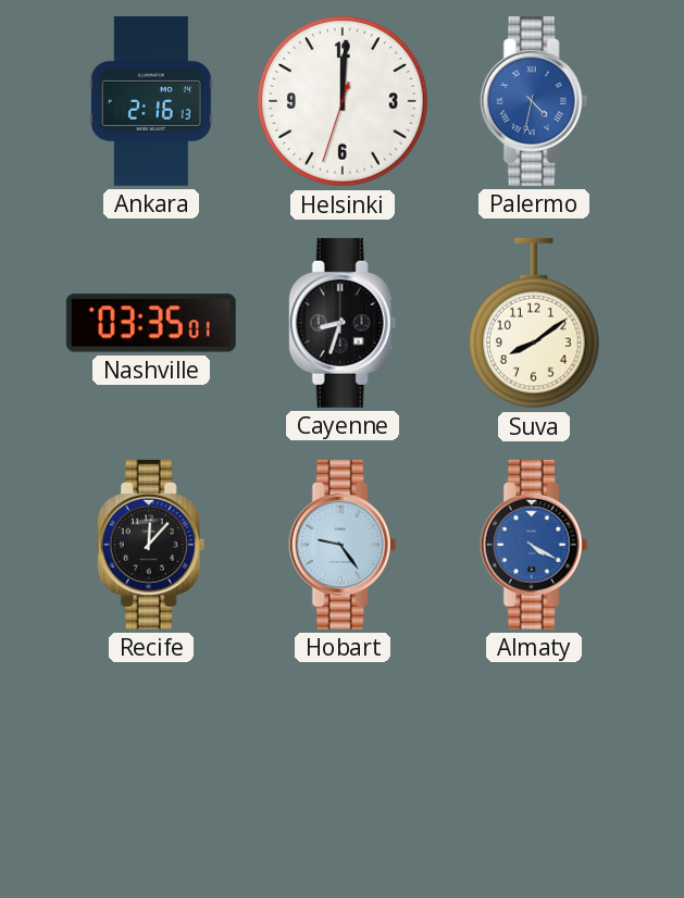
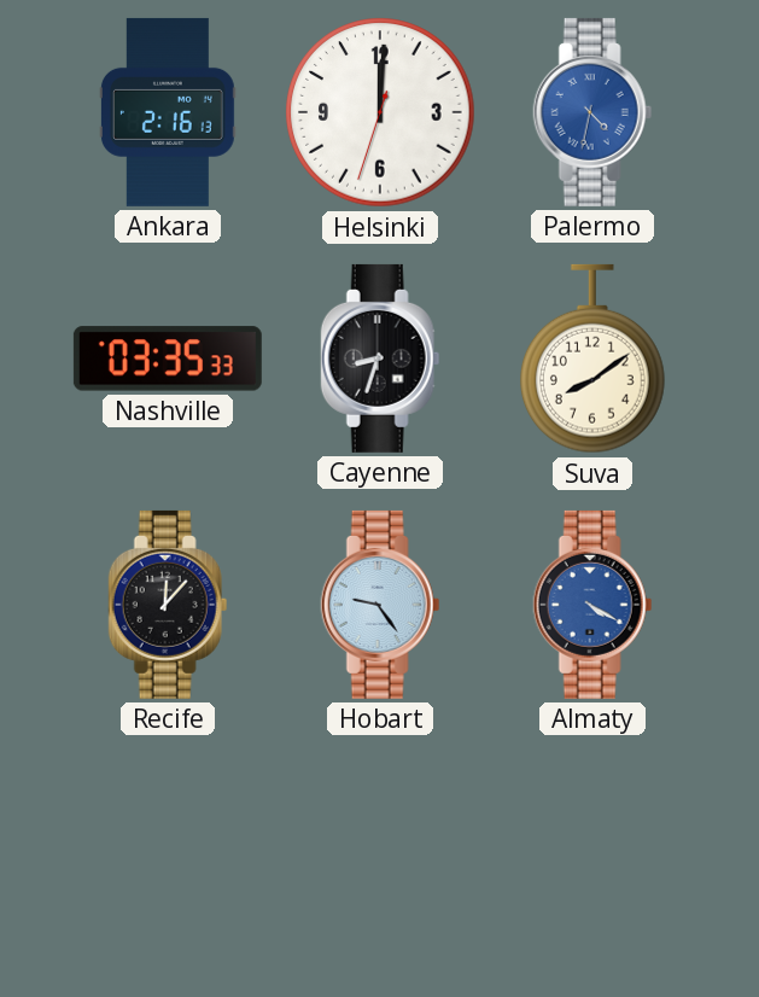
Nashville: 03:35:01 -> 03:35:33 (168, 358)
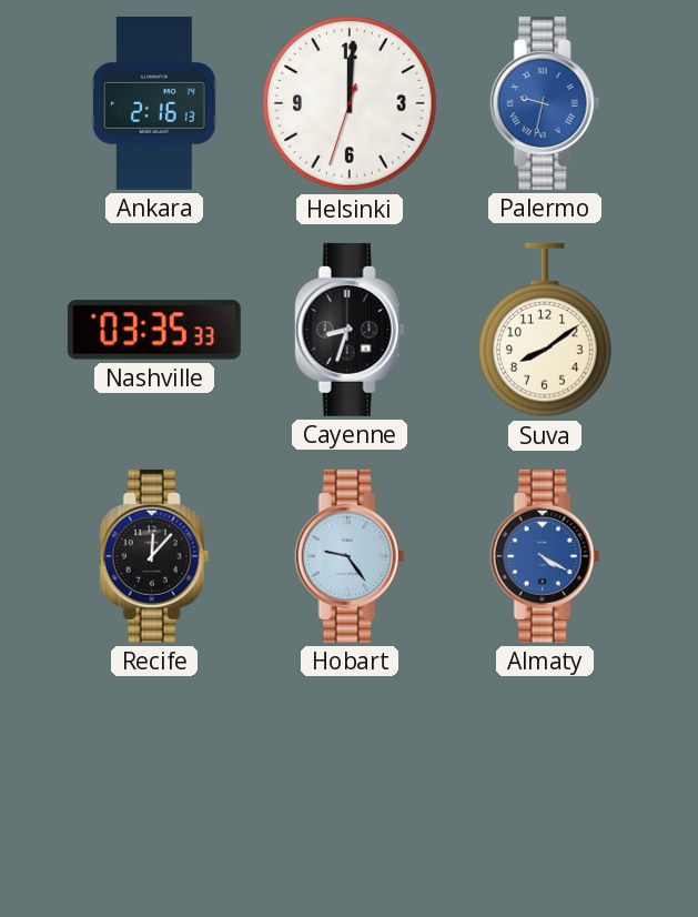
Palermo: 4:32 -> 9:32 (545, 103)
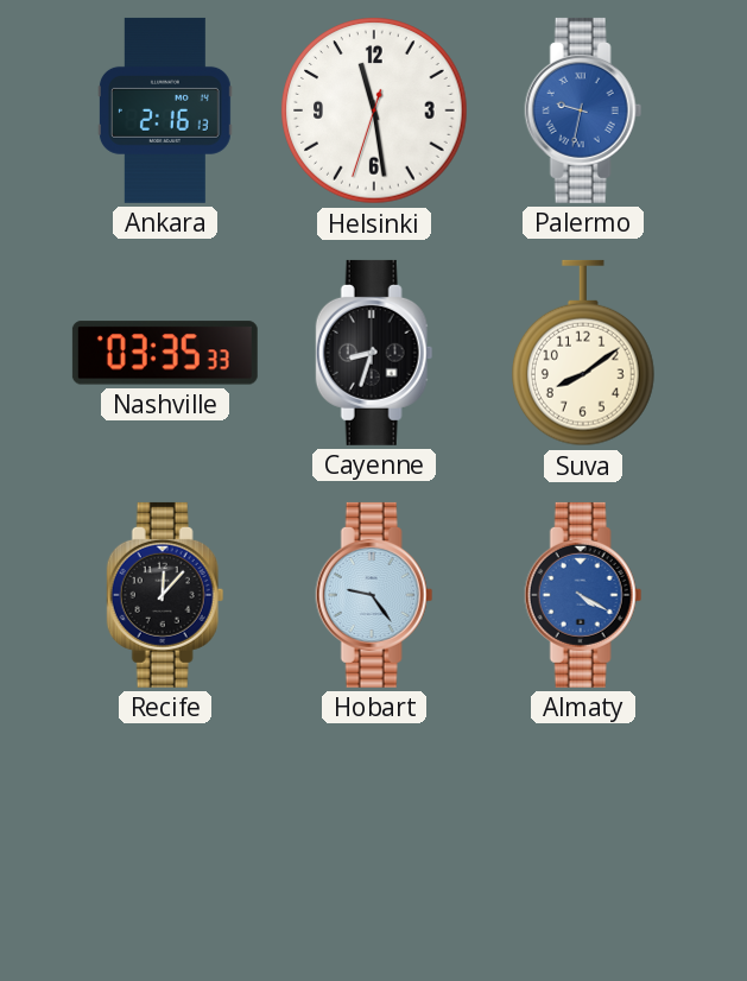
Helsinki: 12:00 -> 11:28 (374, 110)
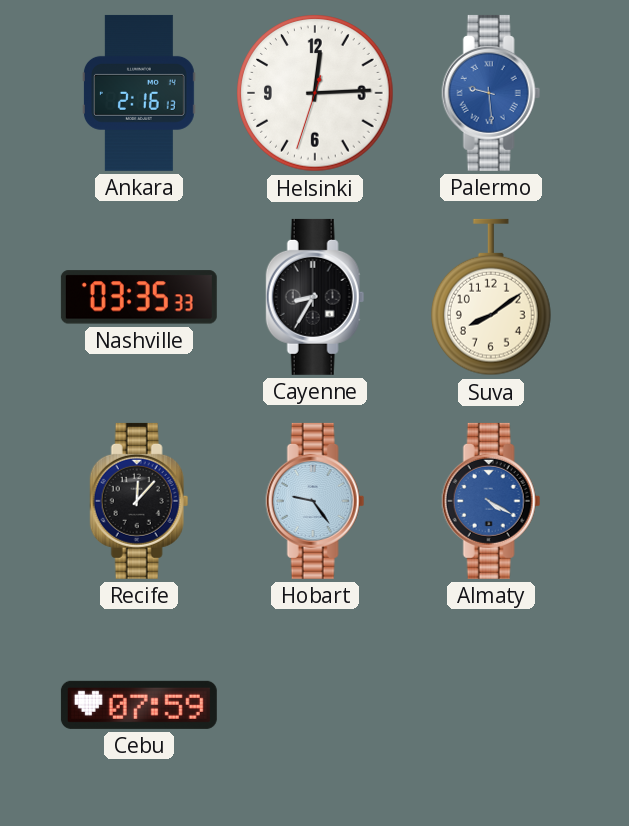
Helsinki: 11:28 -> 12:14 (315, 93)
Palermo: 9:32 -> 9:29 (491, 93)
Cayenne: 8:33 -> 8:35 (315, 297)
Cebu: none -> 07:59 (139, 705)
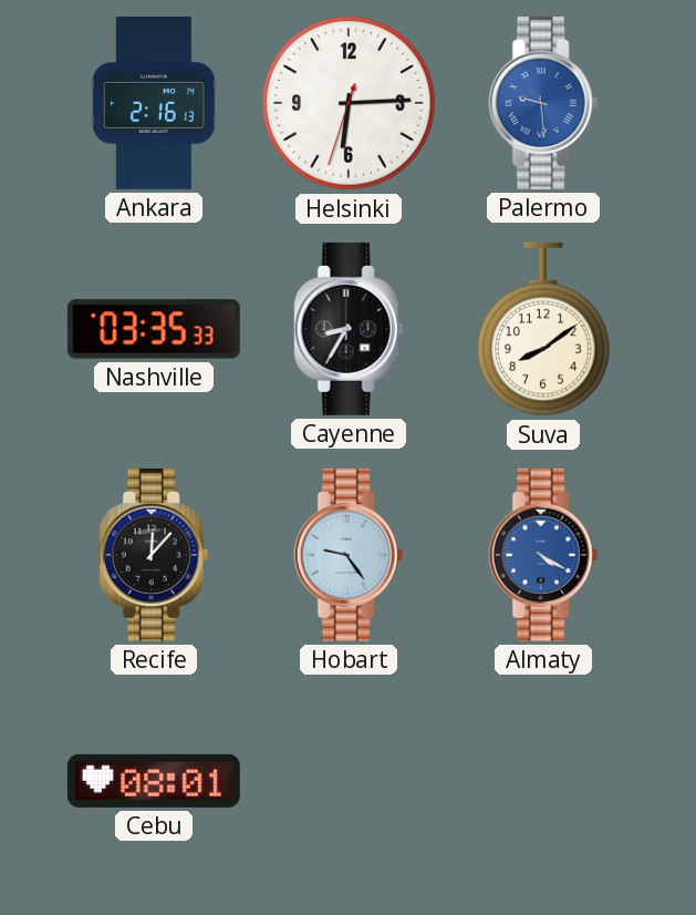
Helsinki: 12:14 -> 6:14 (349, 103)
Cebu: 07:59 -> 08:01 (154, 781)
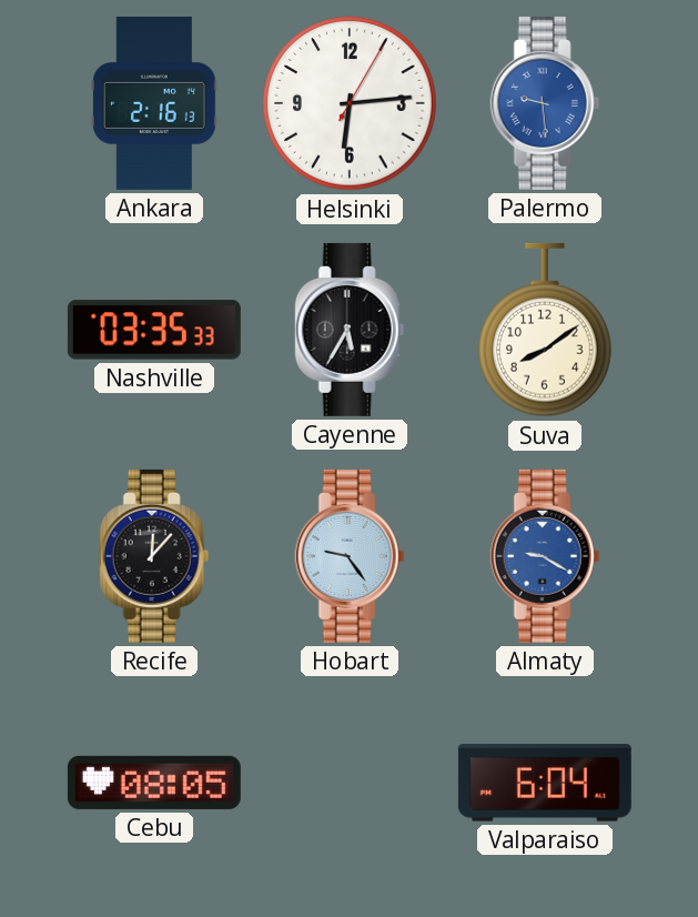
Helsinki: 6:14:33 -> 6:14:05 (350, 103)
Cayenne: 8:35 -> 5:35 (350, 330)
Almaty: 4:20 -> 9:20 (545, 556)
Cebu: 08:01 -> 08:05 (154, 783)
Valparaiso: none -> 6:04 (545, 783)
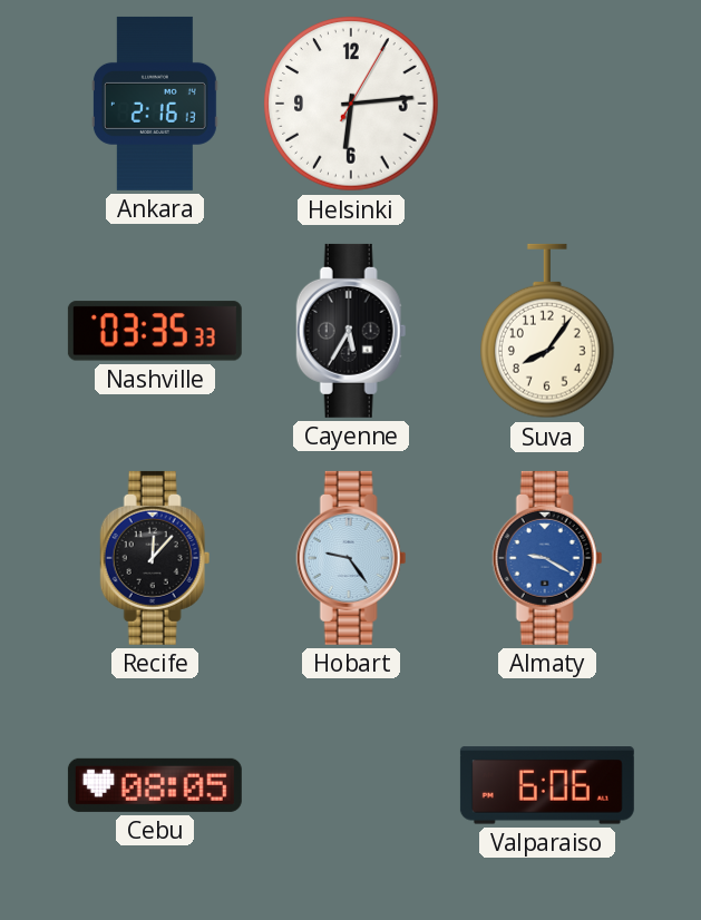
Palermo: 9:29 -> none (545, 103)
Suva: 8:09 -> 8:06 (548, 331)
Valparaiso: 6:04 -> 6:06 (547, 785)
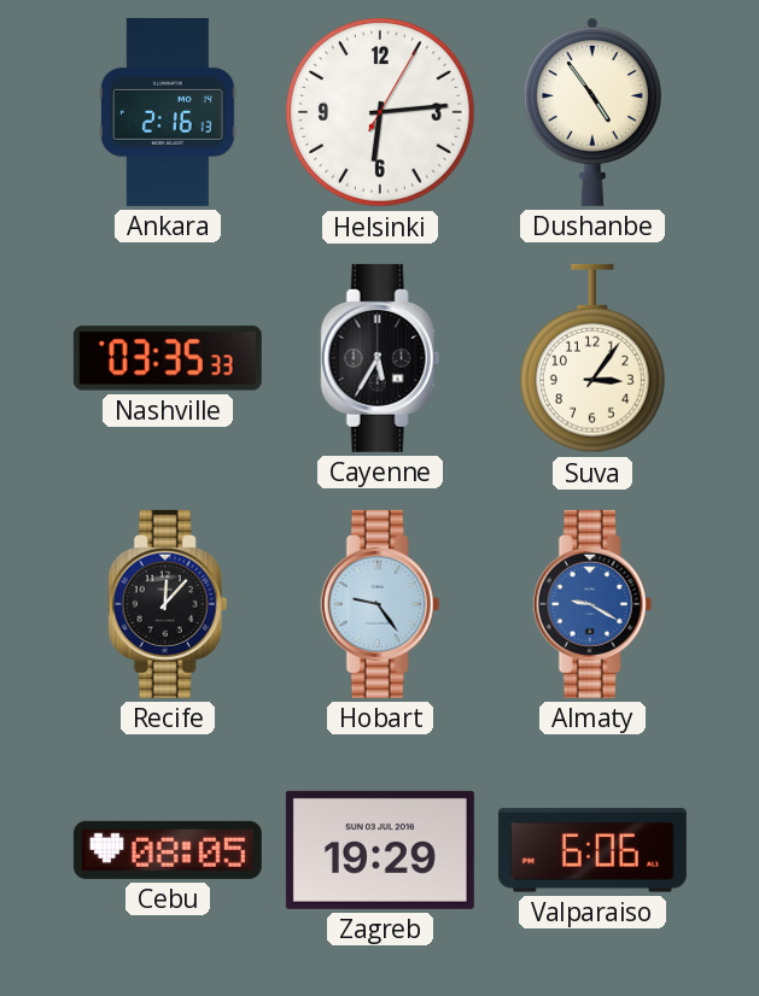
Dushanbe: none -> 4:54 (592, 112)
Suva: 8:06 -> 3:06 (594, 358)
Zagreb: none -> 19:29 (380, 850)
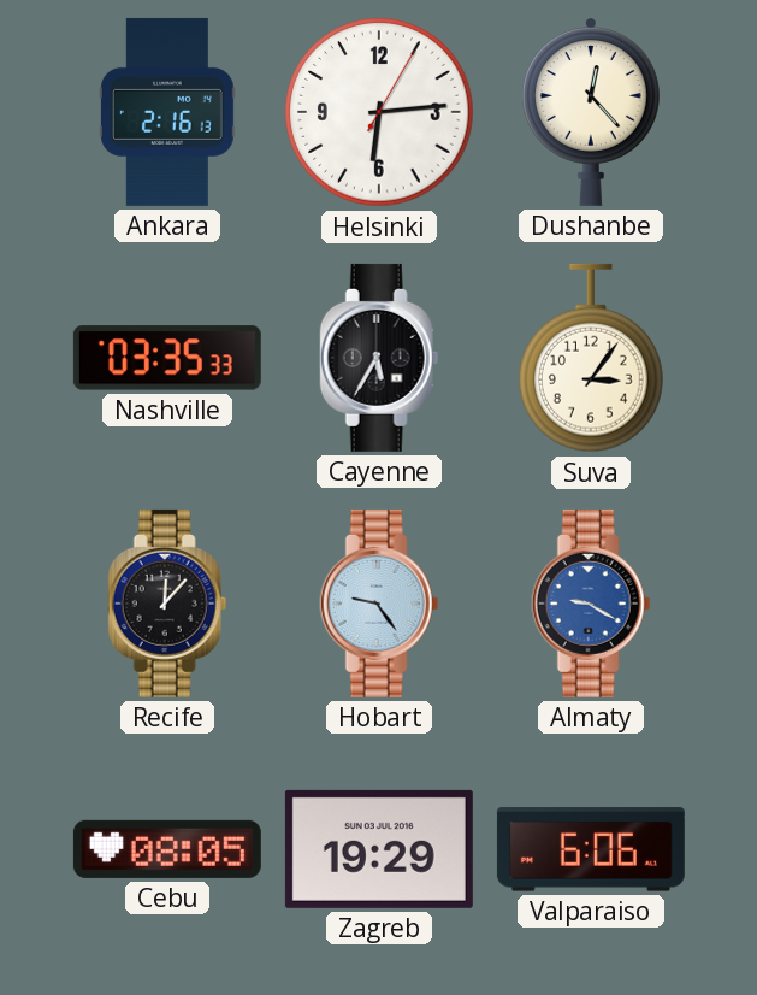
Dushanbe: 4:54 -> 12:23 (591, 112)
